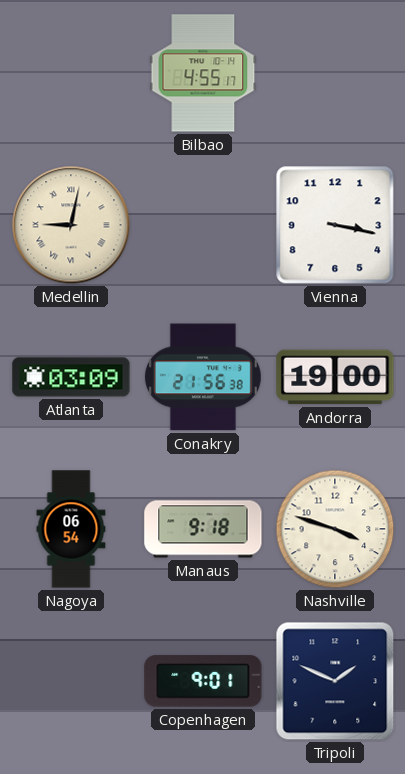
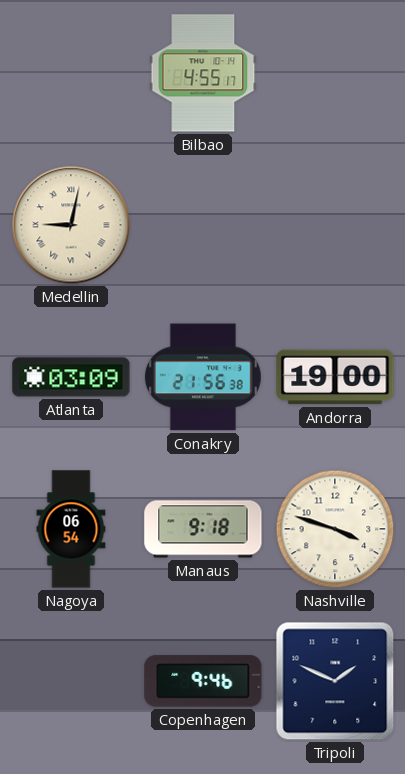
Vienna: 3:17 -> none (335, 225)
Copenhagen: 9:01 -> 9:46 (203, 681)
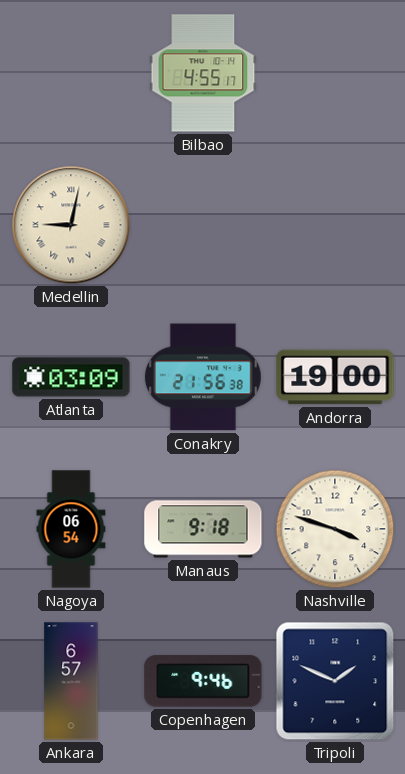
Ankara: none -> 6:57 (71, 681)
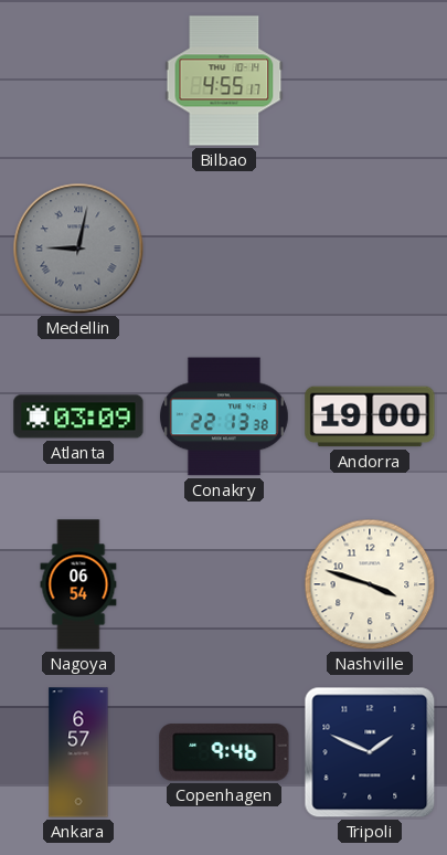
Medellin dial: cream -> grey (78, 249)
Conakry: 21:56 -> 22:13 (224, 416)
Manaus: 9:18 -> none (203, 529)
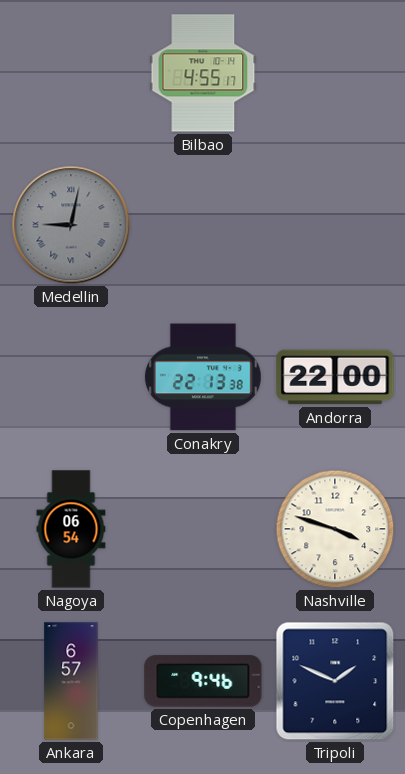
Atlanta: 03:09 -> none (78, 416)
Andorra: 19:00 -> 22:00 (335, 377)
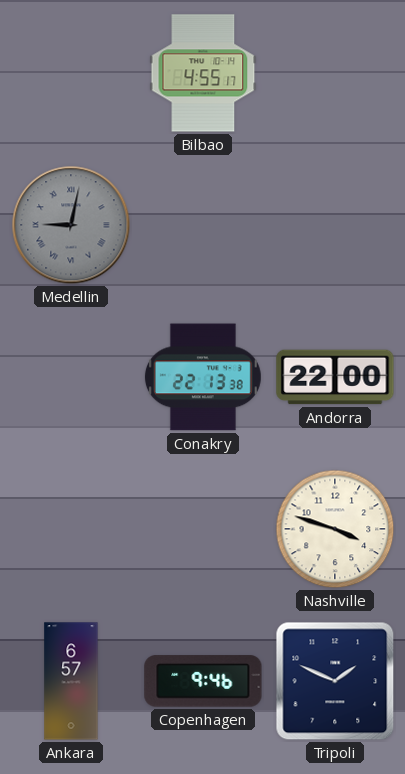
Nagoya: 06:54 -> none (71, 529)
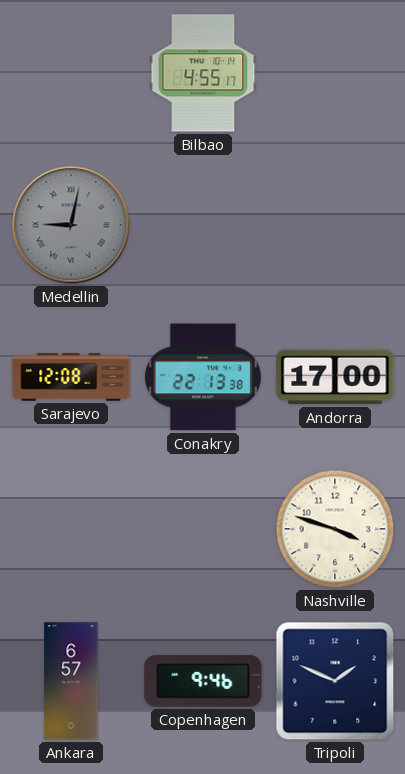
Sarajevo: none -> 12:08 (71, 377)
Andorra: 22:00 -> 17:00 (335, 377)
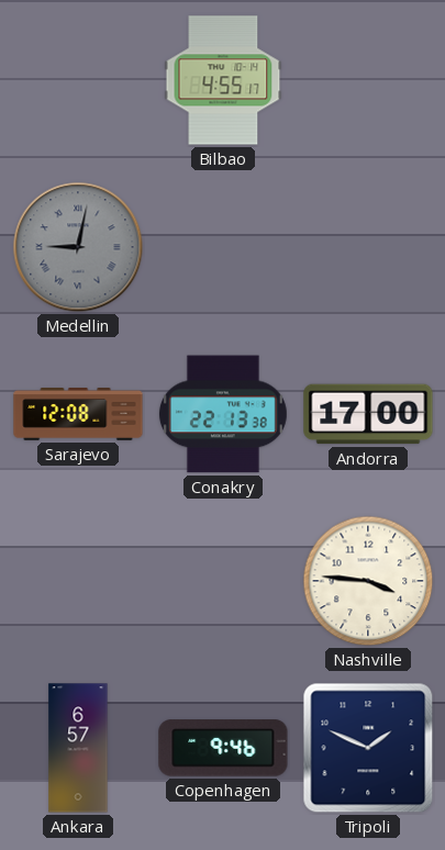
Nashville: 3:48 -> 3:46 (368, 581)
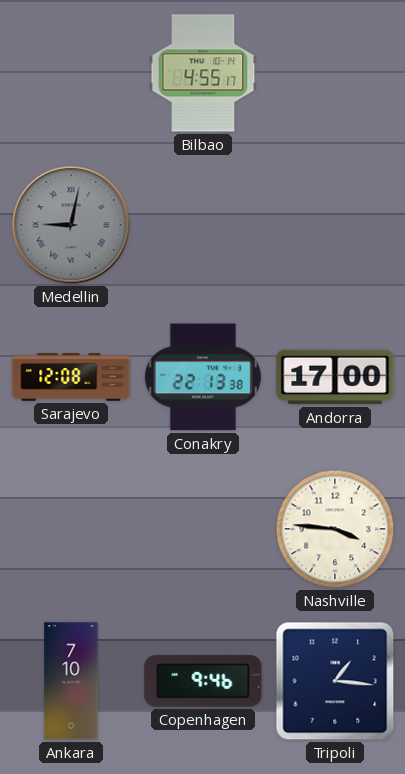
Ankara: 6:57 -> 7:10 (71, 681)
Tripoli: 1:49 -> 1:16 (335, 681)
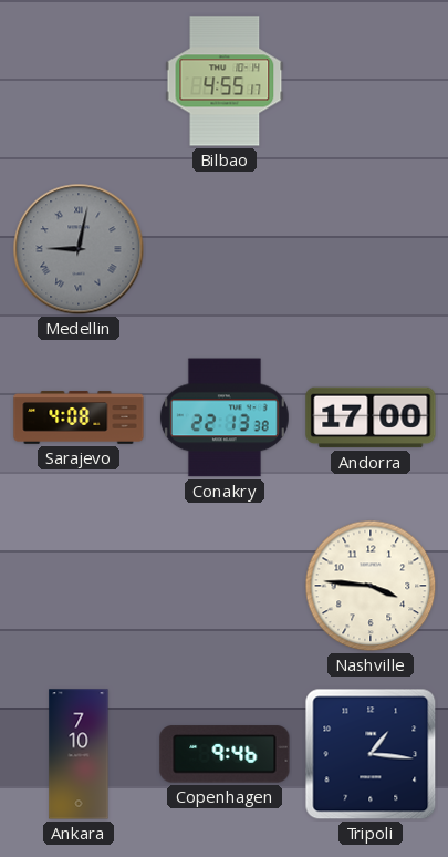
Sarajevo: 12:08 -> 4:08 (79, 417)
